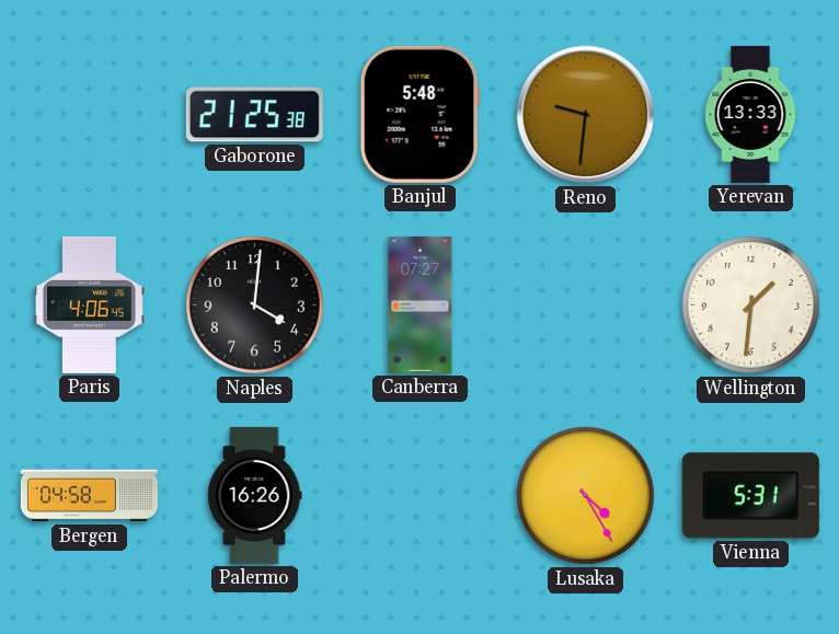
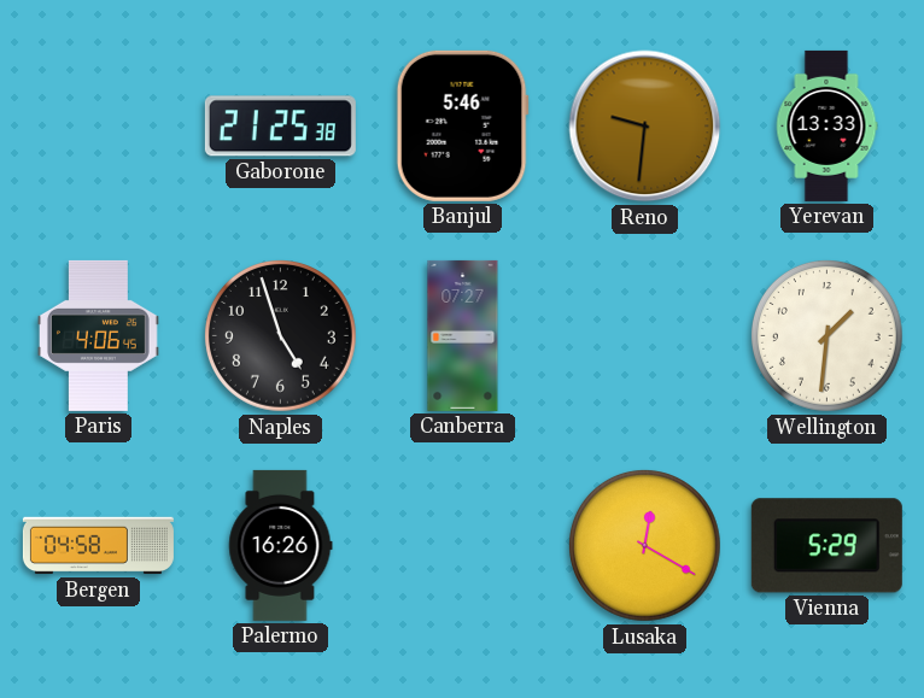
Banjul: 5:48 -> 5:46 (462, 125)
Naples: 4:01 -> 4:57 (281, 336)
Lusaka: 4:25 -> 12:20 (645, 546)
Vienna: 5:31 -> 5:29 (826, 546)
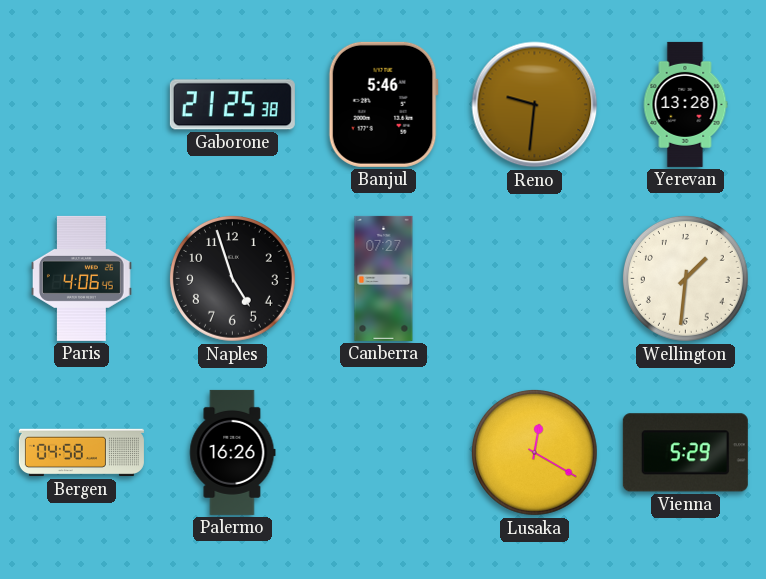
Yerevan: 13:33 -> 13:28 (685, 104)
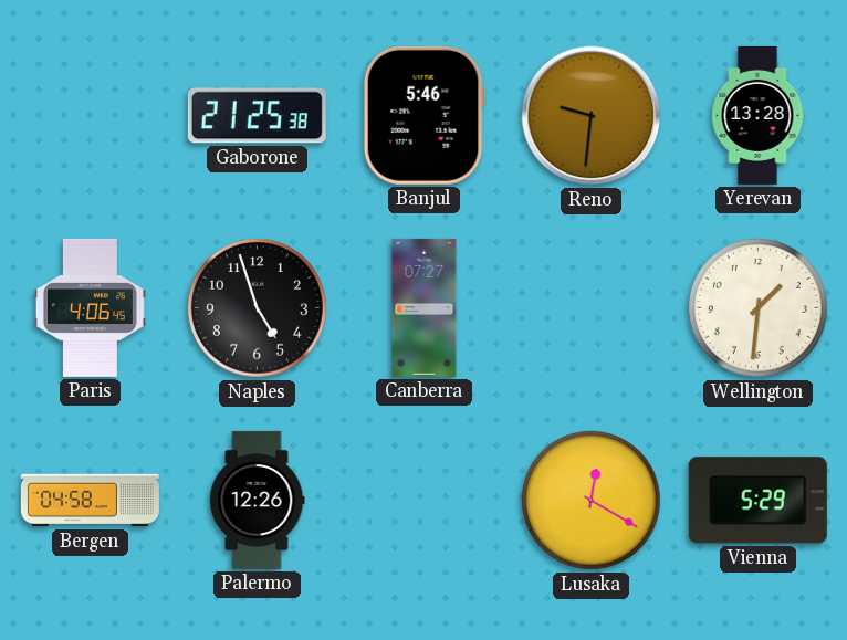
Palermo: 16:26 -> 12:26 (258, 500)
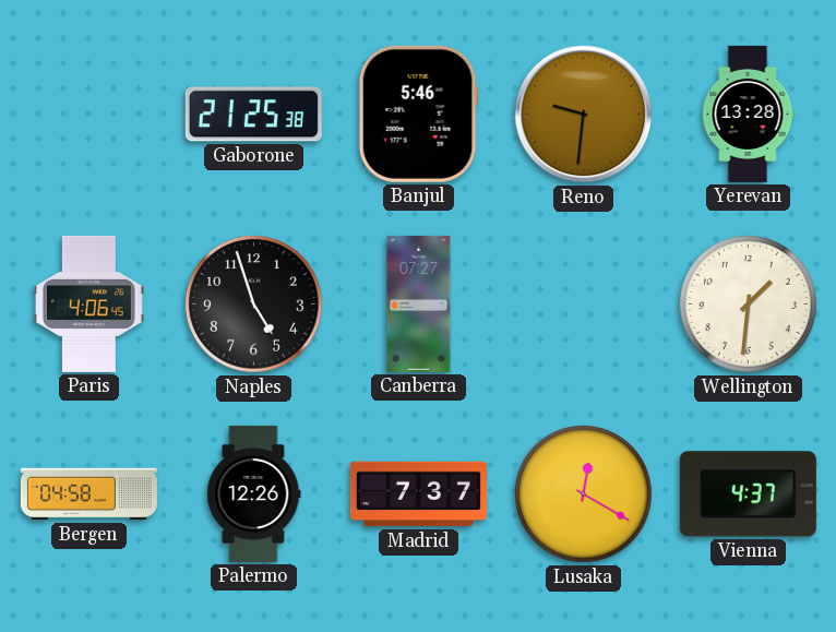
Madrid: none -> 7:37 (418, 494)
Vienna: 5:29 -> 4:37 (748, 494)
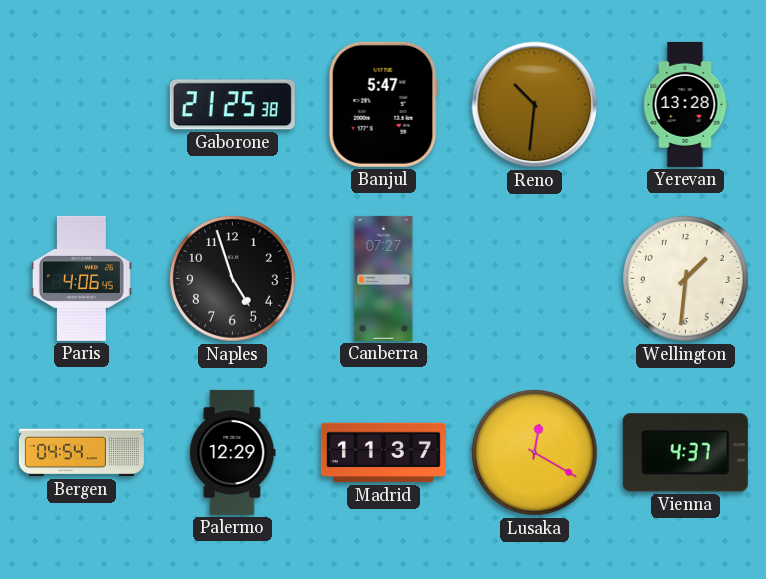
Banjul: 5:46 -> 5:47 (383, 104)
Reno: 9:31 -> 10:31 (535, 105)
Bergen: 04:58 -> 04:54 (81, 453)
Palermo: 12:26 -> 12:29 (233, 452)
Madrid: 7:37 -> 11:37 (383, 453)
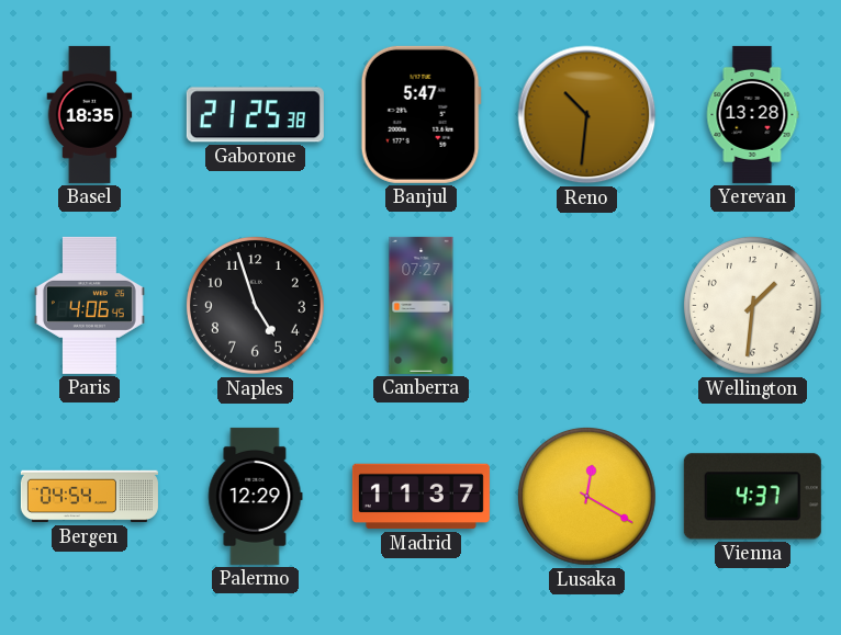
Basel: none -> 18:35 (90, 114)
